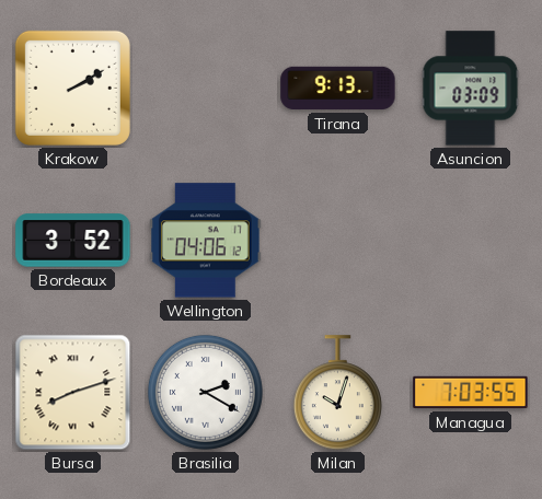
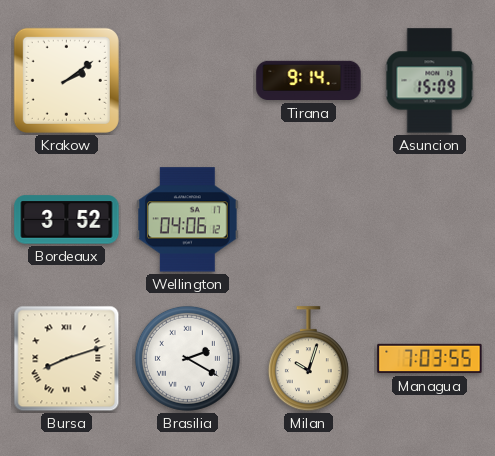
Krakow: 2:10 -> 2:09 (66, 80)
Tirana: 9:13 -> 9:14 (309, 81)
Asuncion: 03:09 -> 15:09 (430, 81)
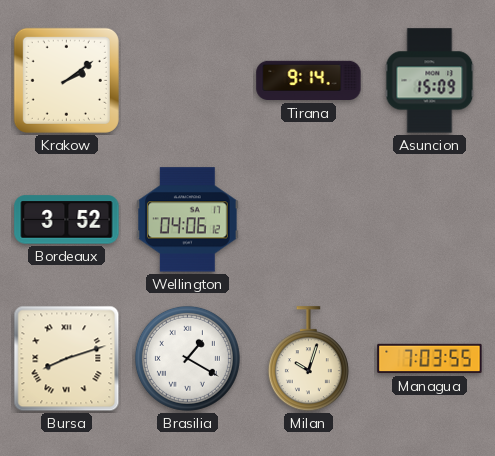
Brasilia: 2:20 -> 1:20 (187, 358)
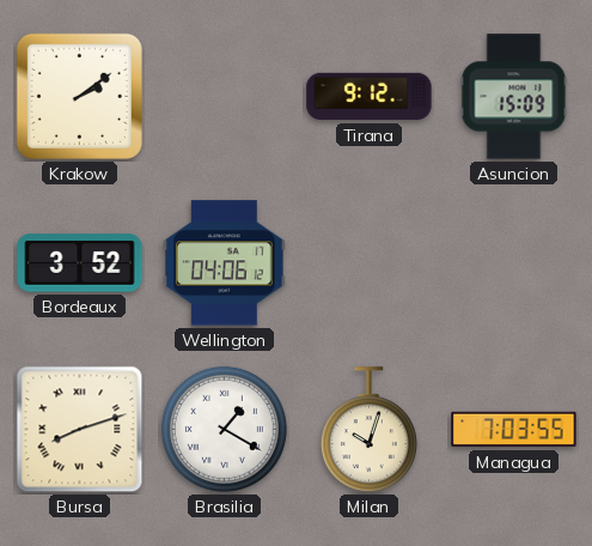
Tirana: 9:14 -> 9:12 (370, 97)
